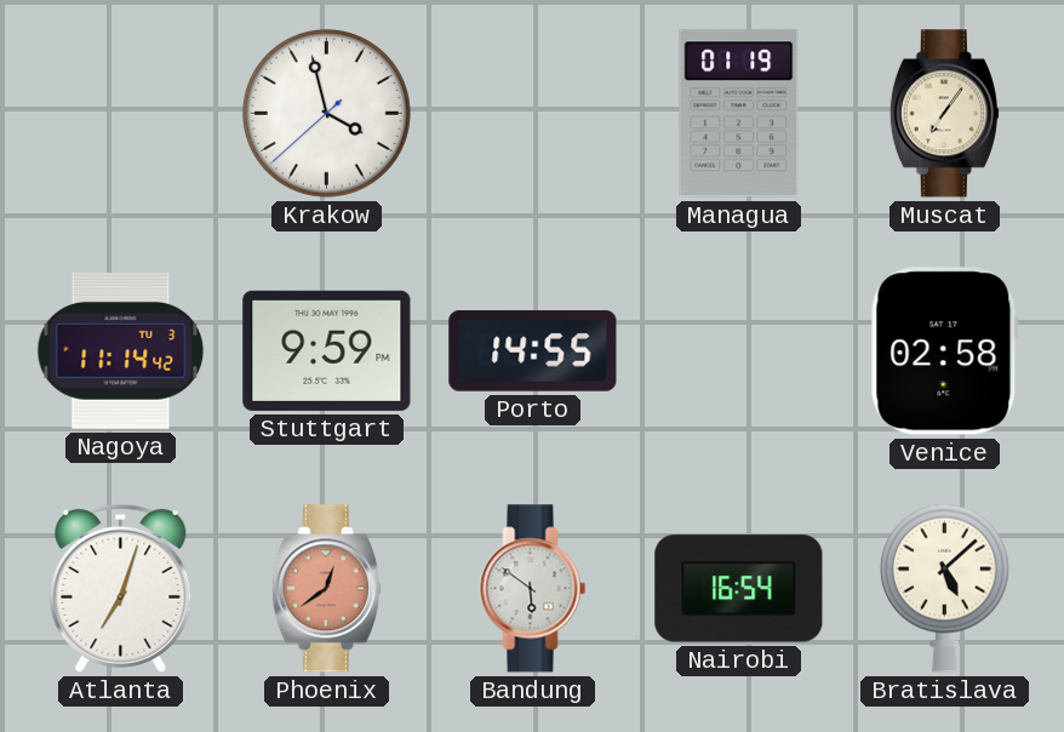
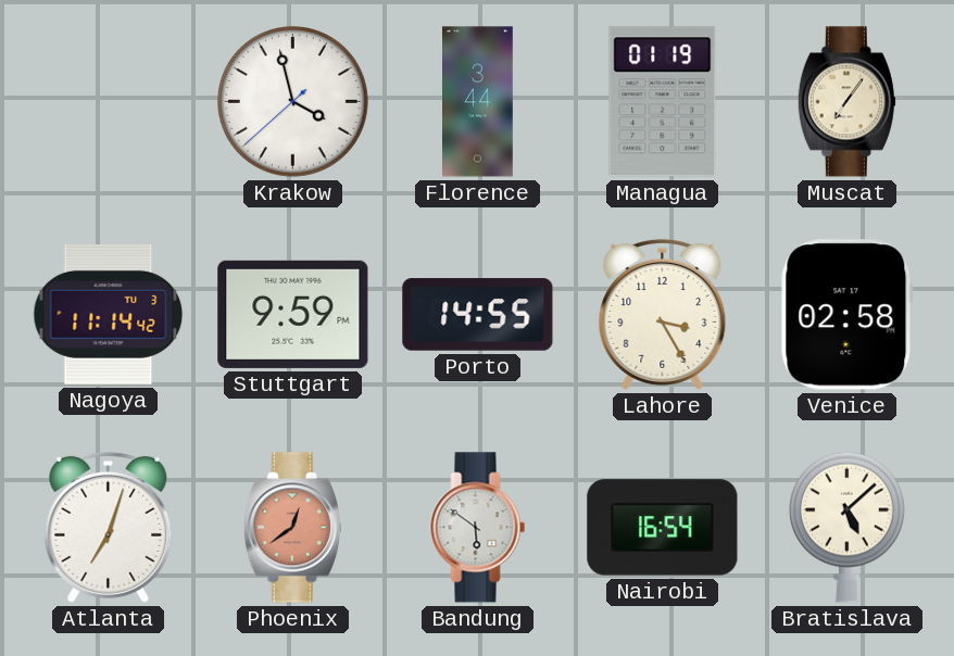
Florence: none -> 3:44 (478, 102)
Lahore: none -> 3:25 (663, 314)
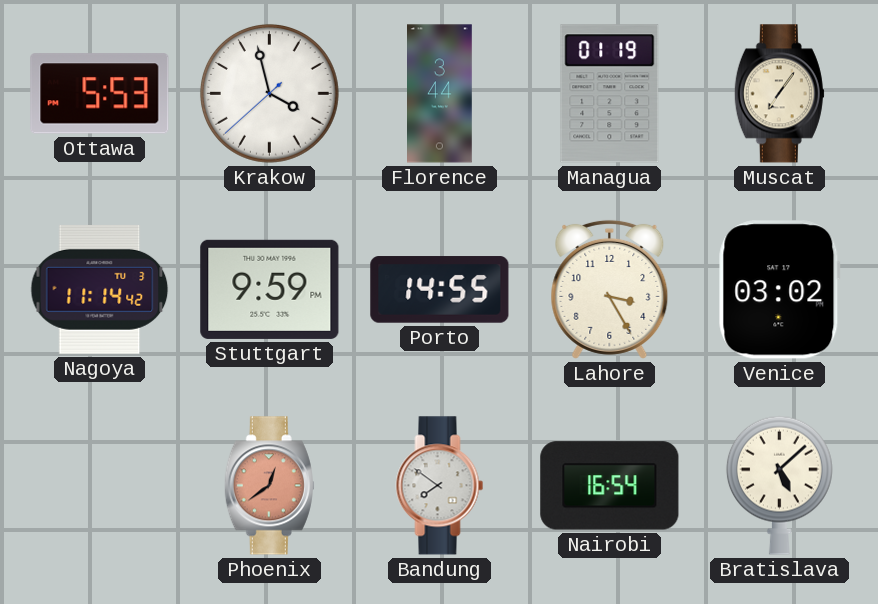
Ottawa: none -> 5:53 (100, 94)
Venice: 02:58 -> 03:02 (779, 290)
Atlanta: 7:03 -> none (109, 527)
Bandung: 5:51 -> 7:51 (440, 486)
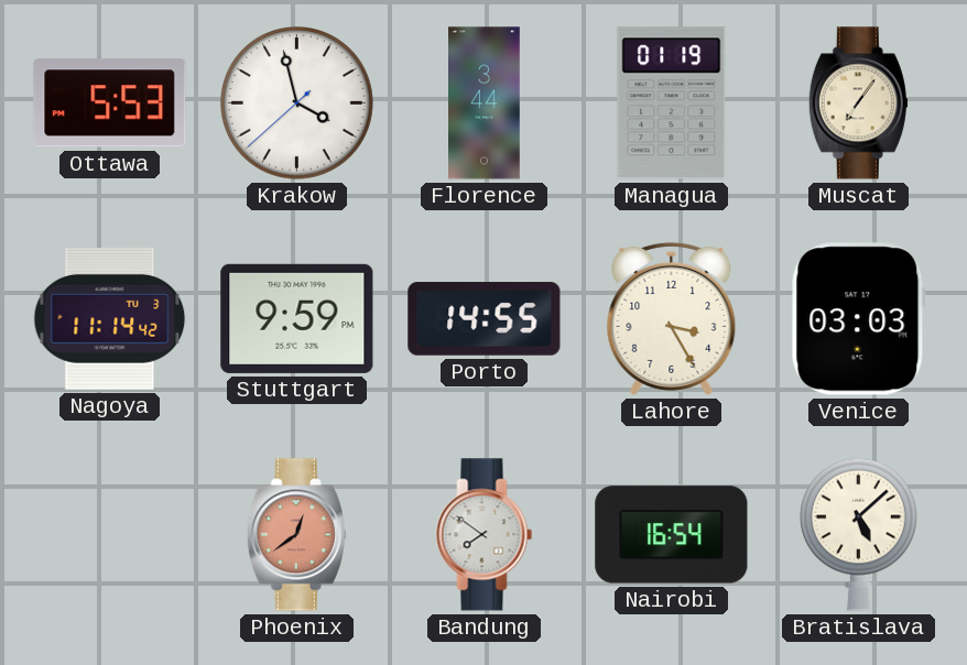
Venice: 03:02 -> 03:03 (858, 319)
